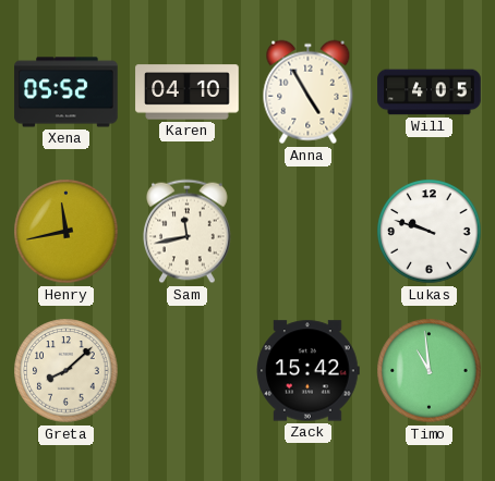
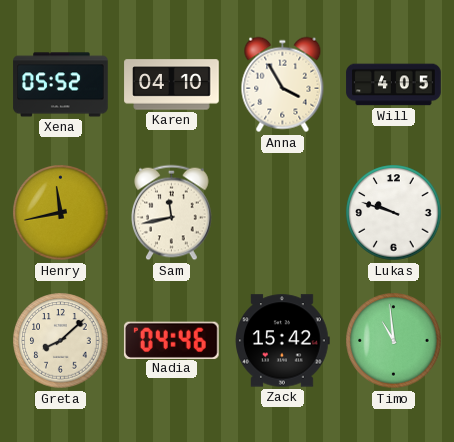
Anna: 4:55 -> 3:55 (283, 85)
Nadia: none -> 04:46 (171, 340)
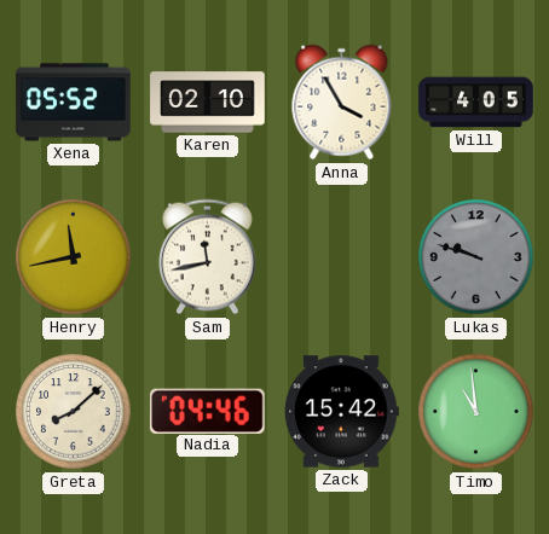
Karen: 04:10 -> 02:10 (208, 103)
Lukas dial: white -> grey (476, 257)
